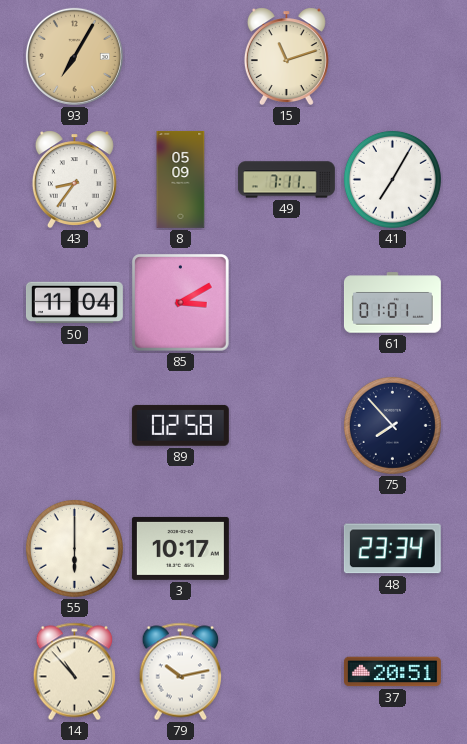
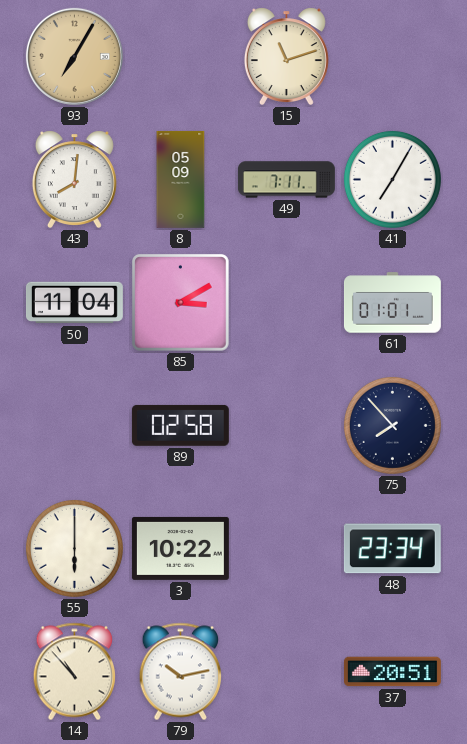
43: 8:36 -> 8:01 (74, 179)
3: 10:17 -> 10:22 (180, 548)
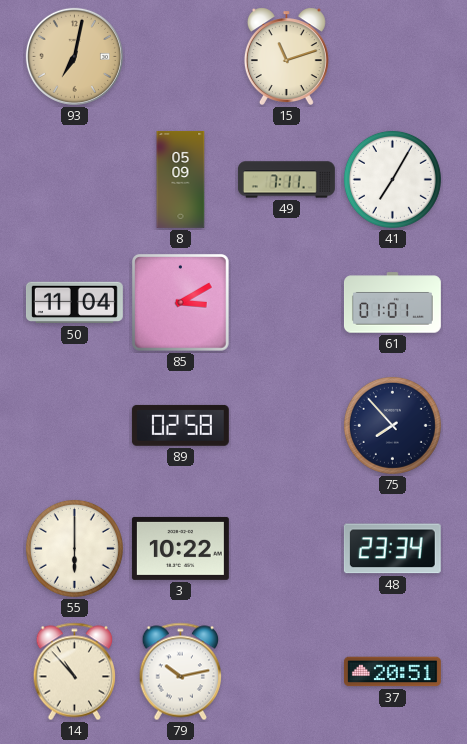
93: 7:05 -> 7:02 (74, 56)
43: 8:01 -> none (74, 179)
